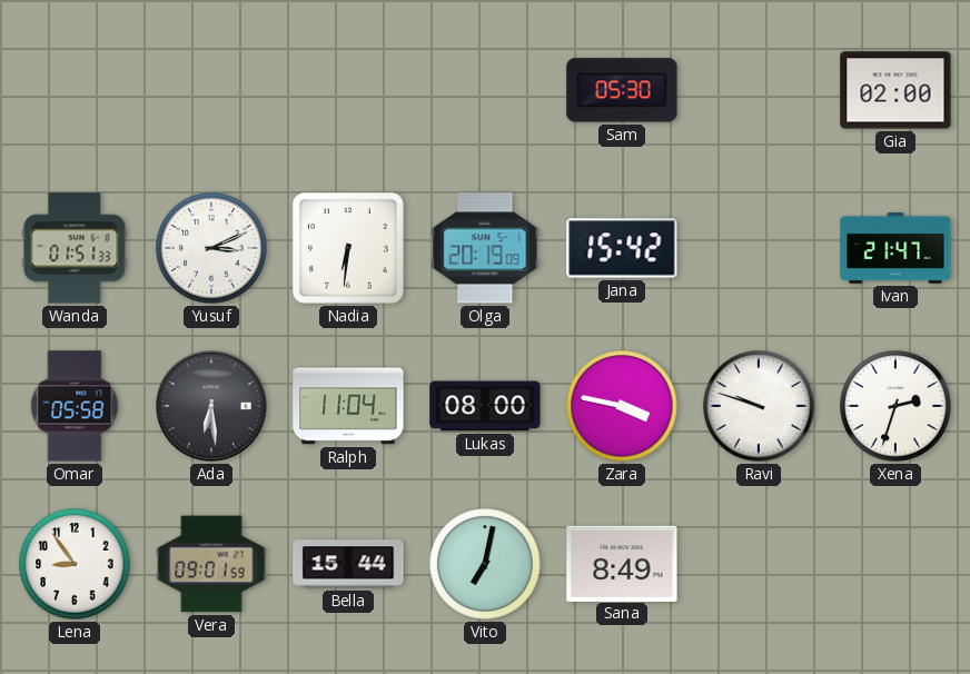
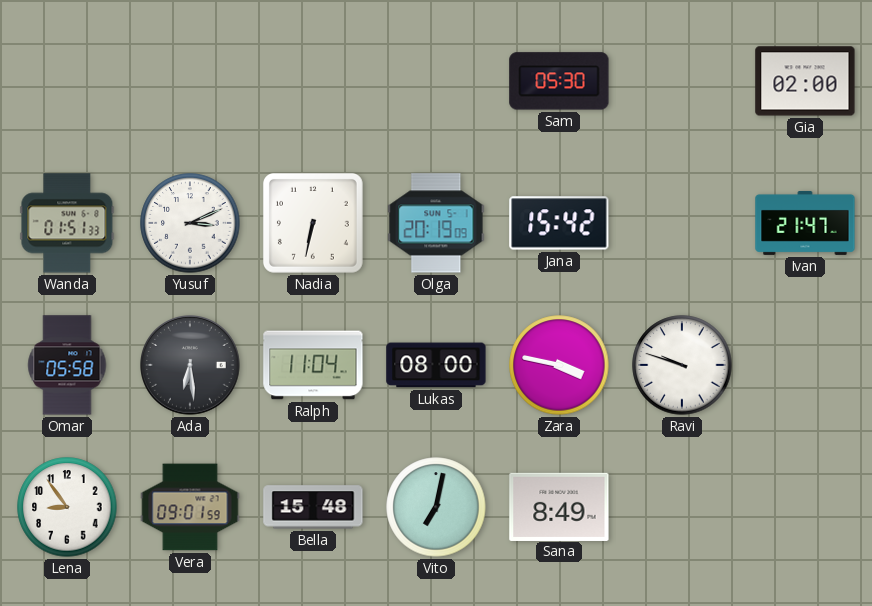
Nadia: 6:31 -> 6:32 (313, 223)
Xena: 2:33 -> none (895, 406)
Bella: 15:44 -> 15:48 (313, 507)
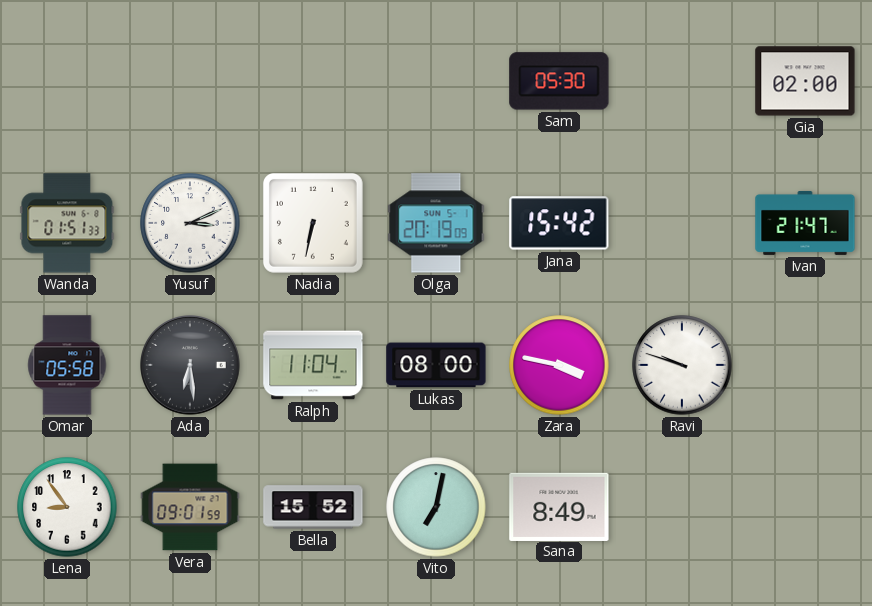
Bella: 15:48 -> 15:52 (313, 507)
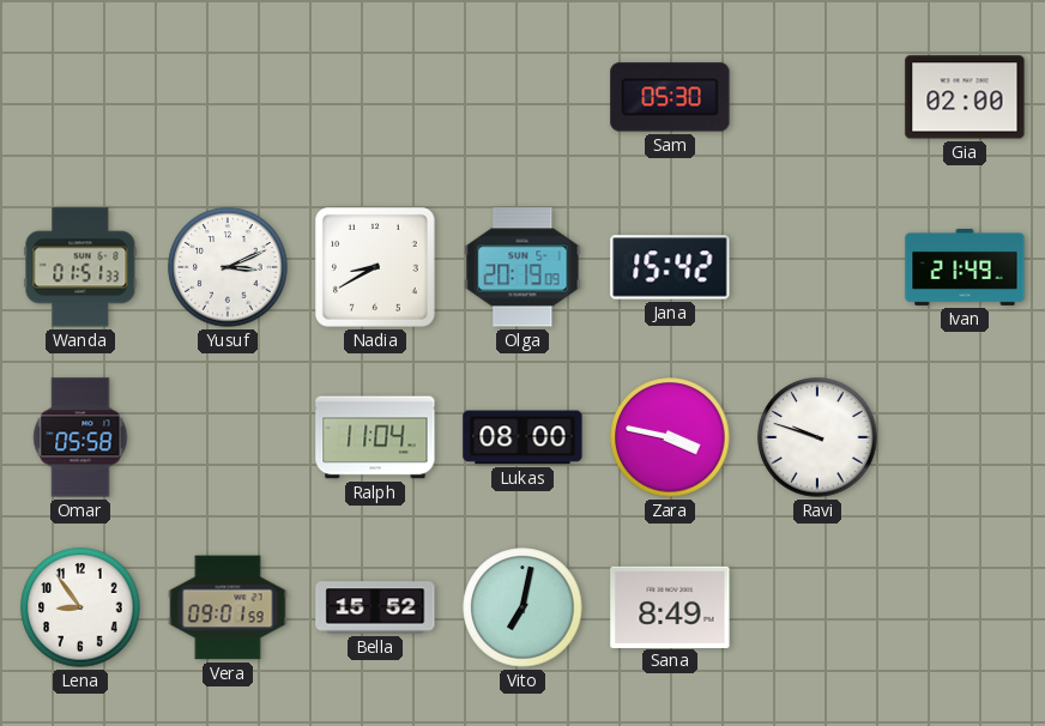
Nadia: 6:32 -> 8:40 (375, 267)
Ivan: 21:47 -> 21:49 (965, 267)
Ada: 6:29 -> none (191, 366)
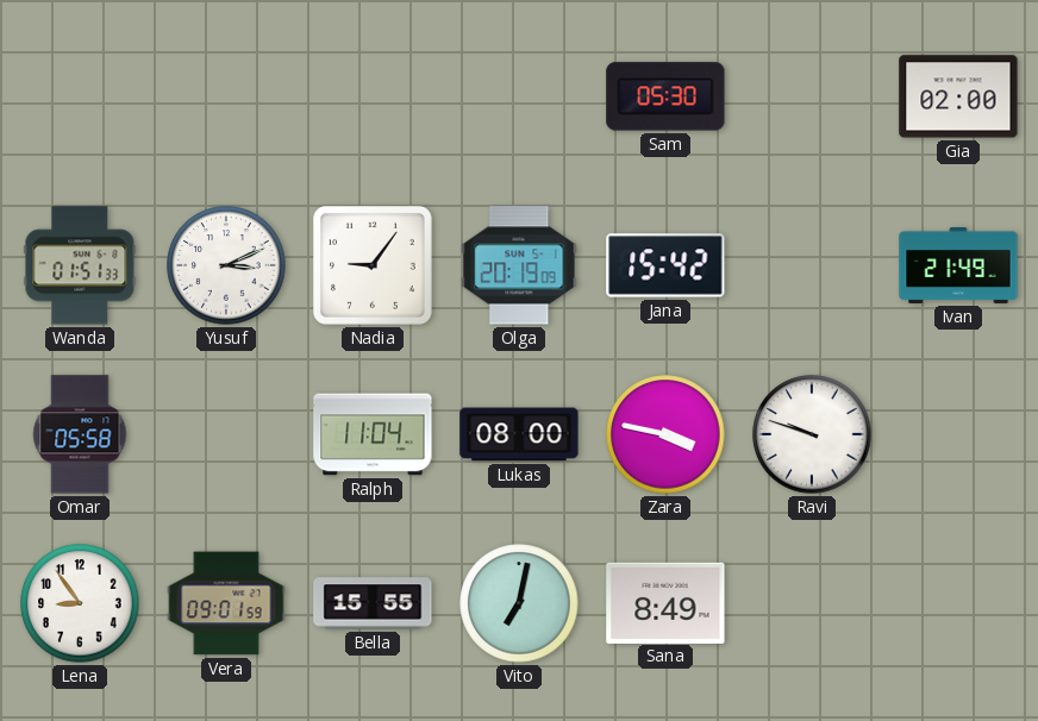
Nadia: 8:40 -> 9:06 (373, 265)
Bella: 15:52 -> 15:55 (373, 603)
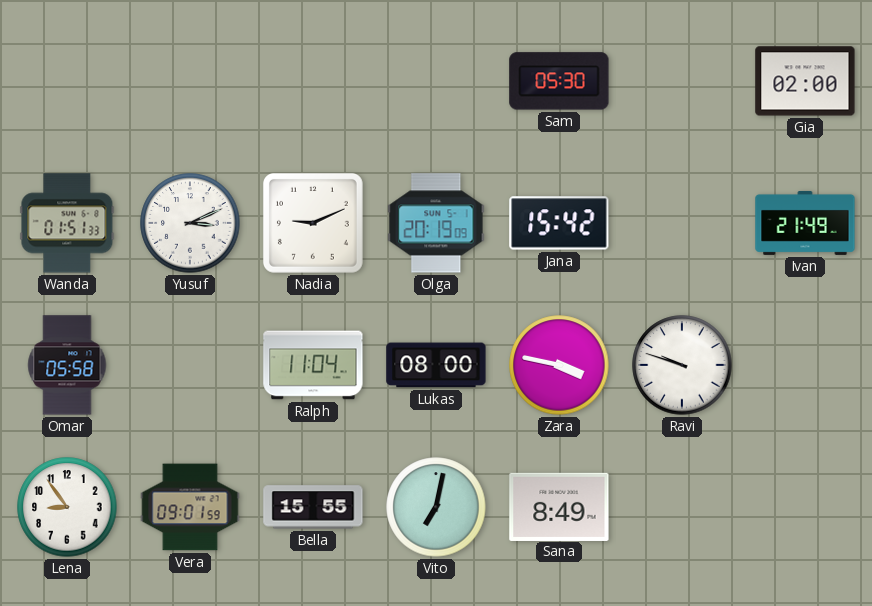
Nadia: 9:06 -> 9:11 (313, 223)
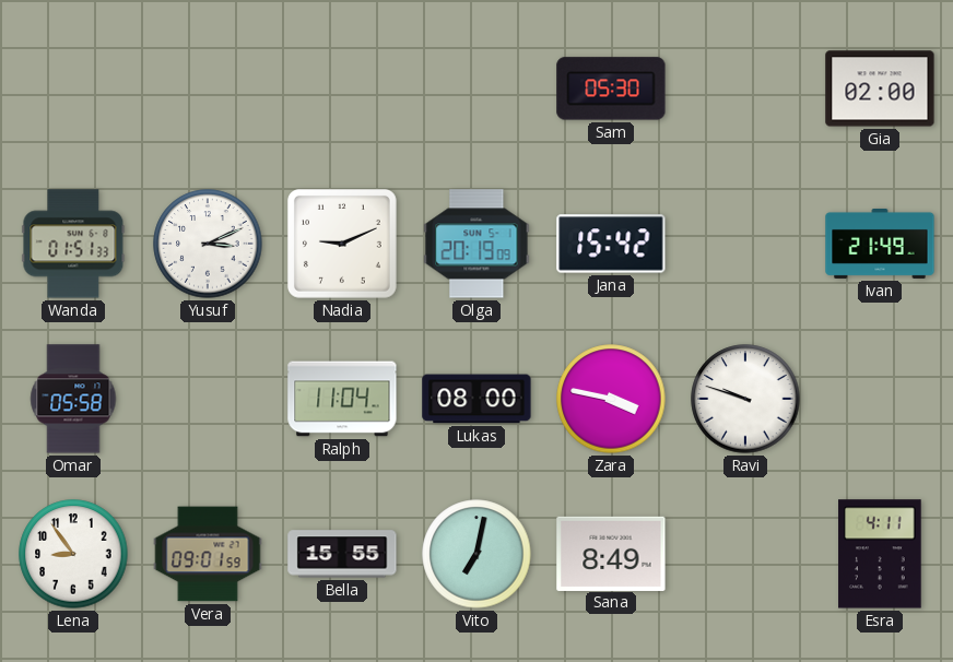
Esra: none -> 4:11 (880, 554)
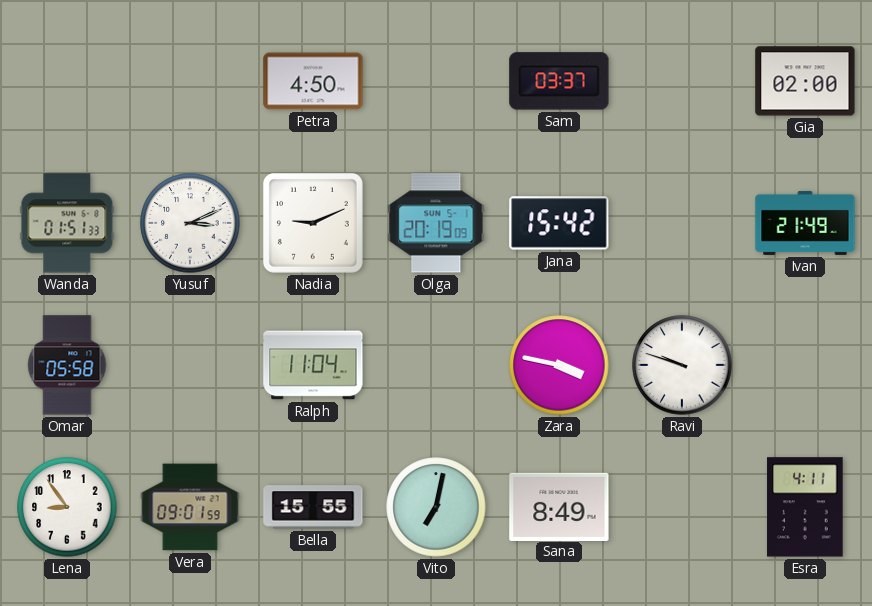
Petra: none -> 4:50 (313, 81)
Sam: 05:30 -> 03:37 (559, 81)
Lukas: 08:00 -> none (477, 399)
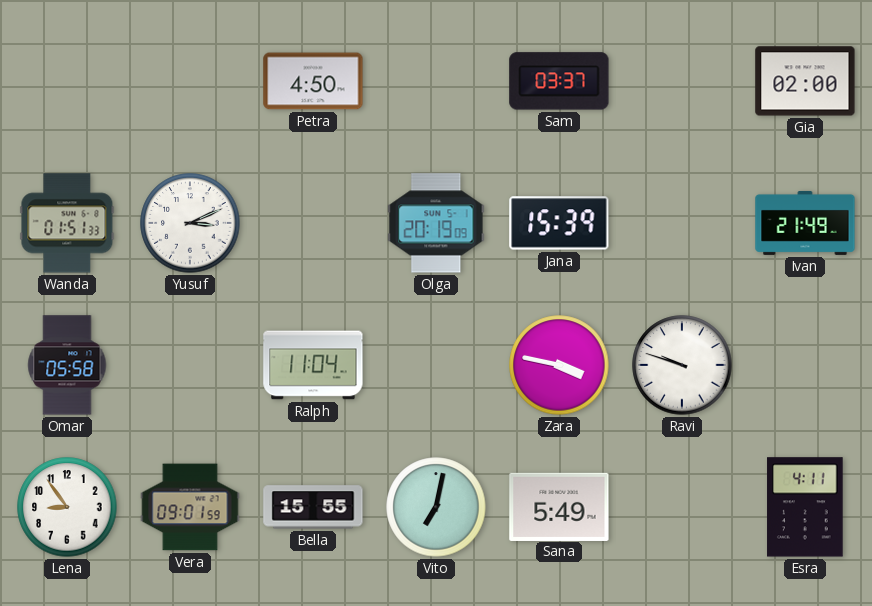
Nadia: 9:11 -> none (313, 223)
Jana: 15:42 -> 15:39 (559, 223)
Sana: 8:49 -> 5:49 (559, 506)
